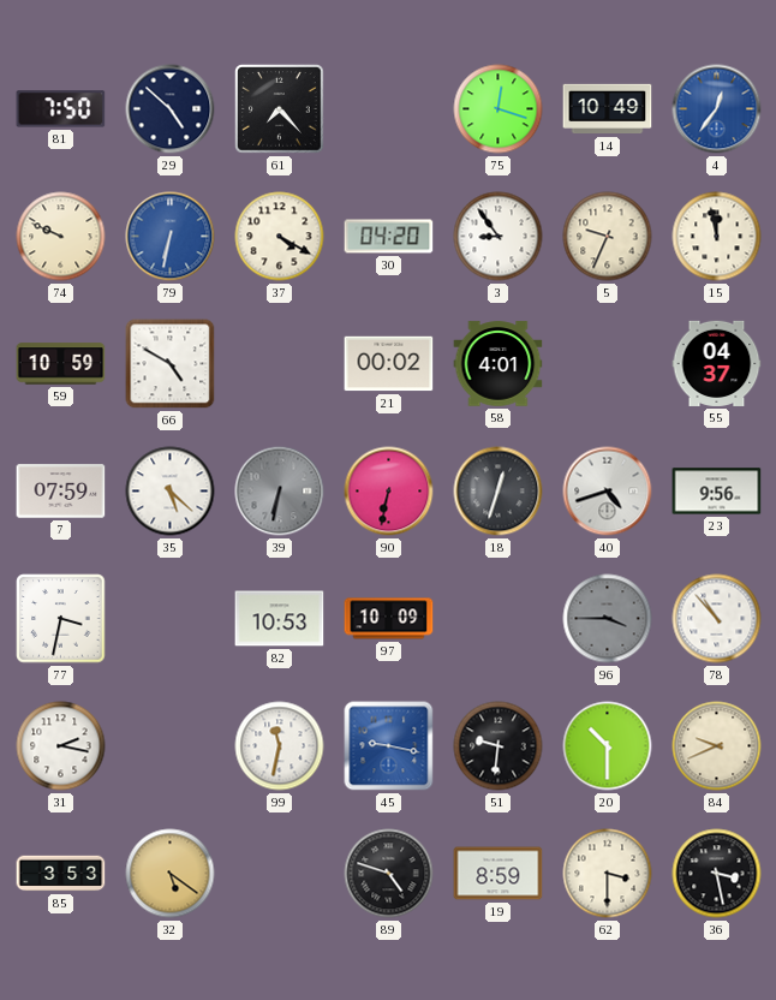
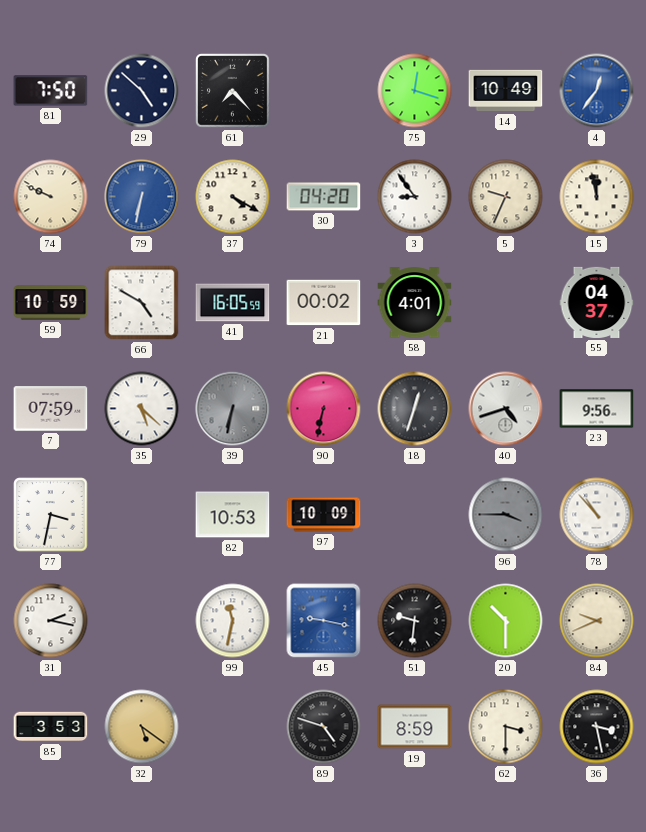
41: none -> 16:05 (233, 303)
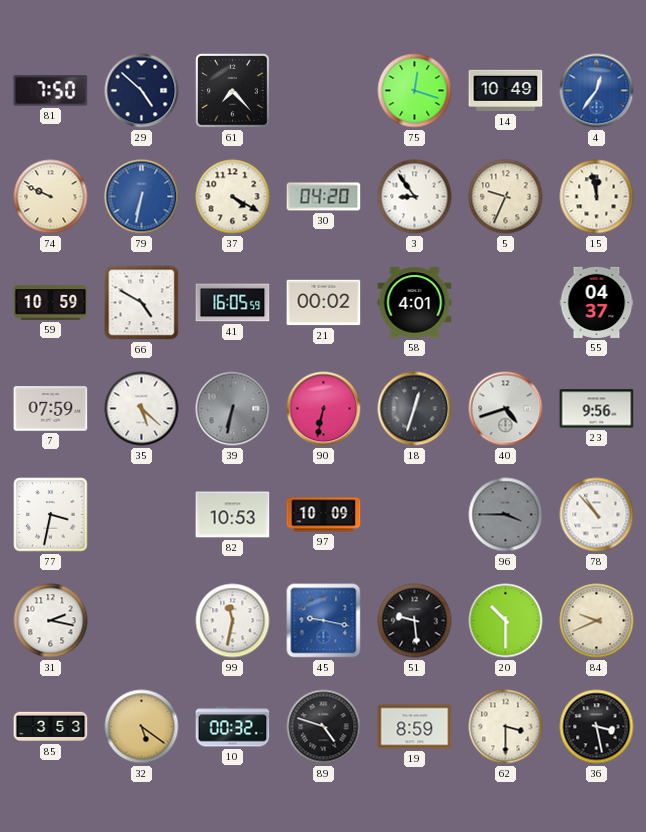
51: 9:31 -> 9:29 (415, 621)
10: none -> 00:32 (233, 727)
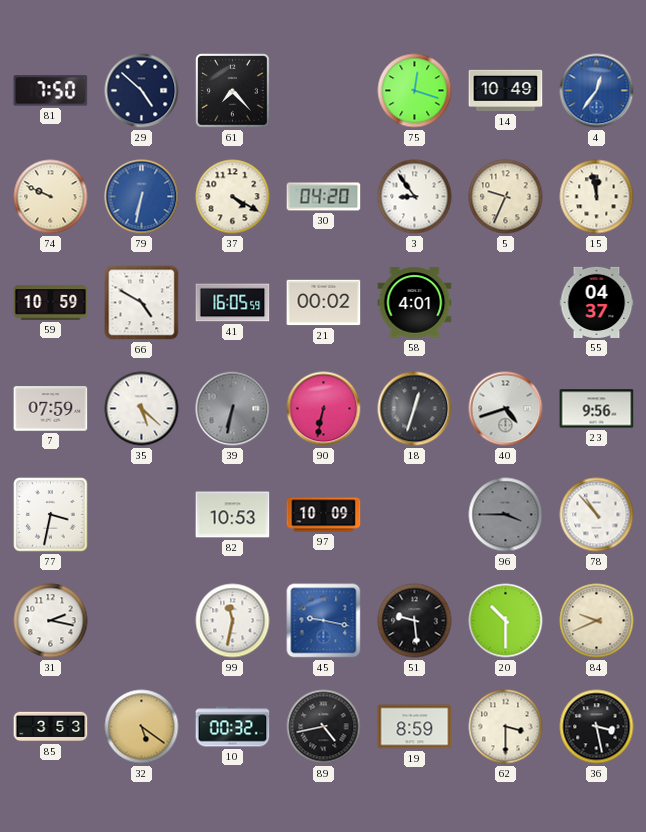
89: 4:48 -> 4:43 (324, 727)
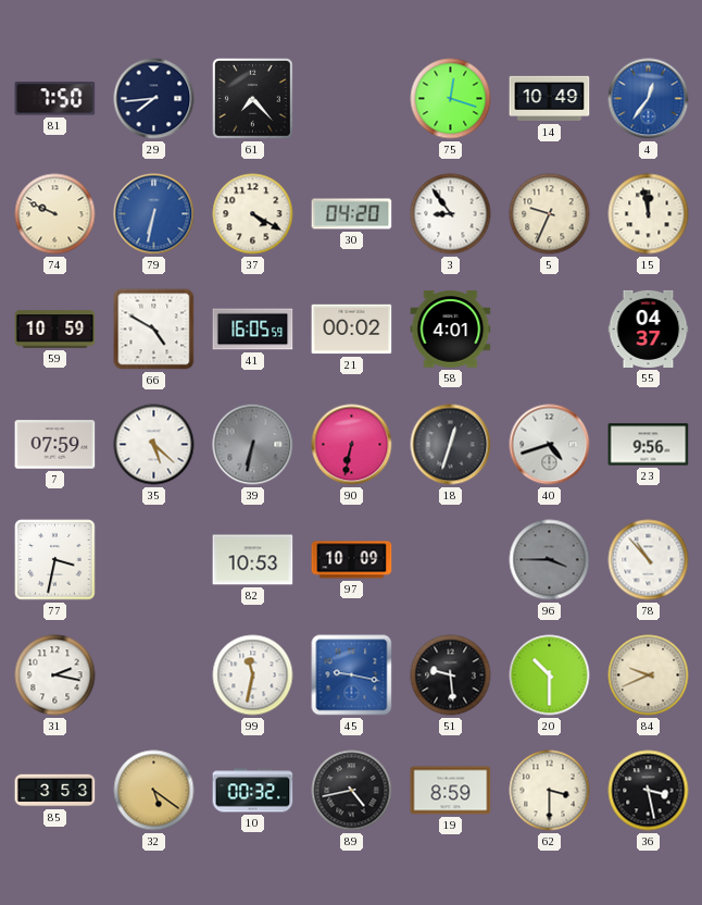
29: 4:52 -> 7:44 (154, 99)
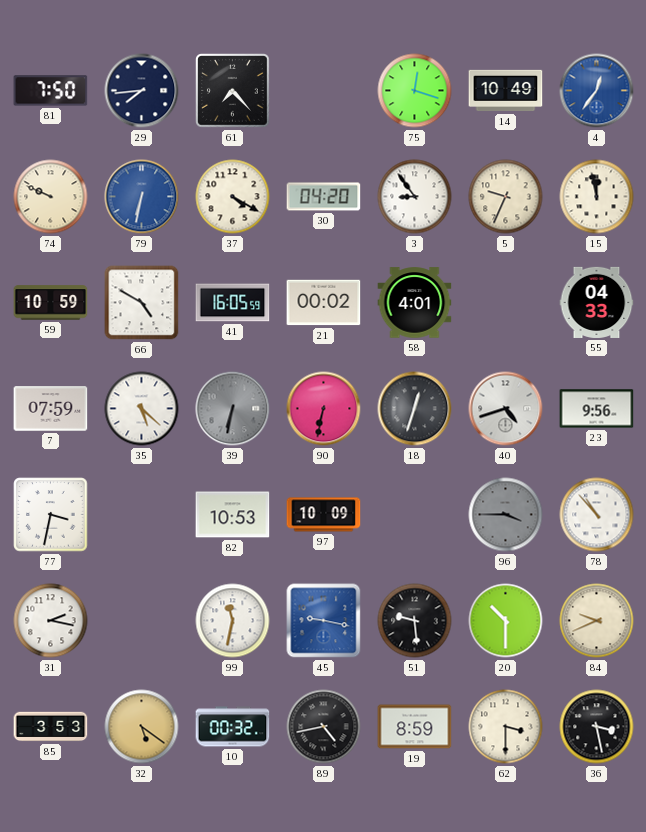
55: 04:37 -> 04:33 (597, 302)
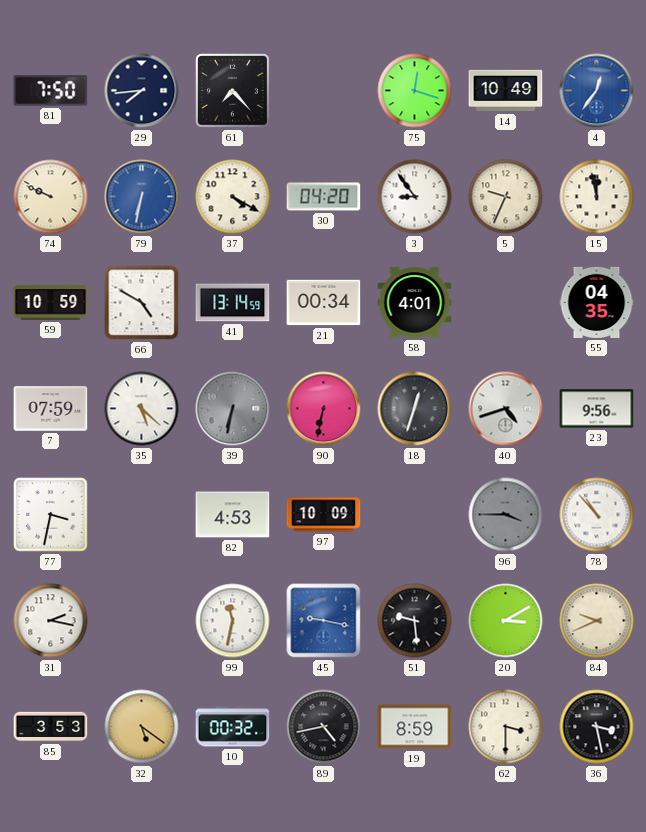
41: 16:05 -> 13:14 (233, 303)
21: 00:02 -> 00:34 (324, 303)
55: 04:33 -> 04:35 (597, 302)
82: 10:53 -> 4:53 (233, 515)
20: 10:30 -> 3:10 (506, 621)
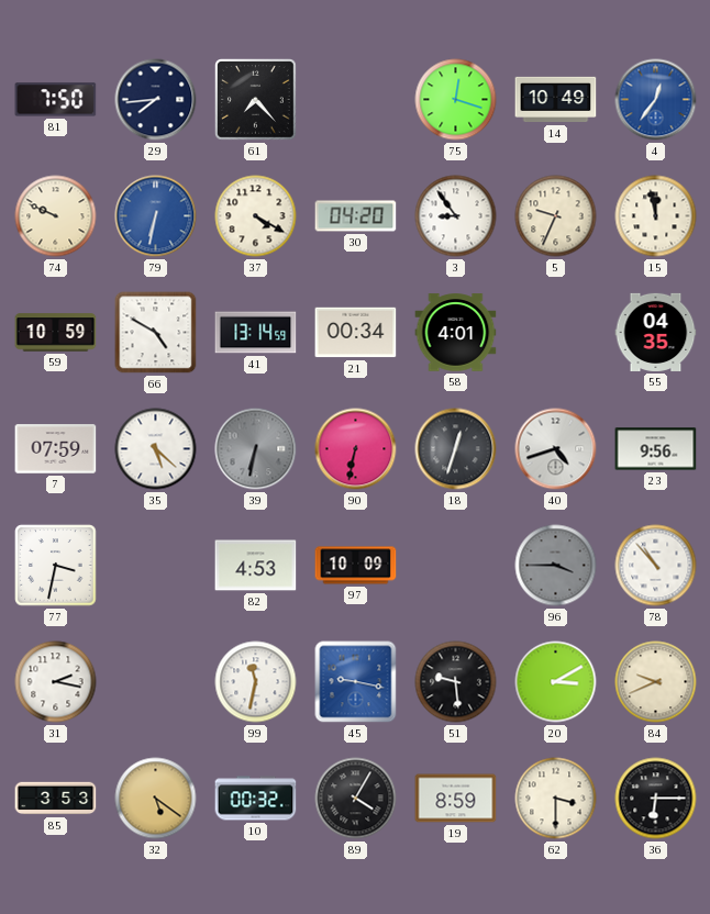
89: 4:43 -> 4:05 (356, 799)
36: 3:28 -> 6:15 (656, 799)
